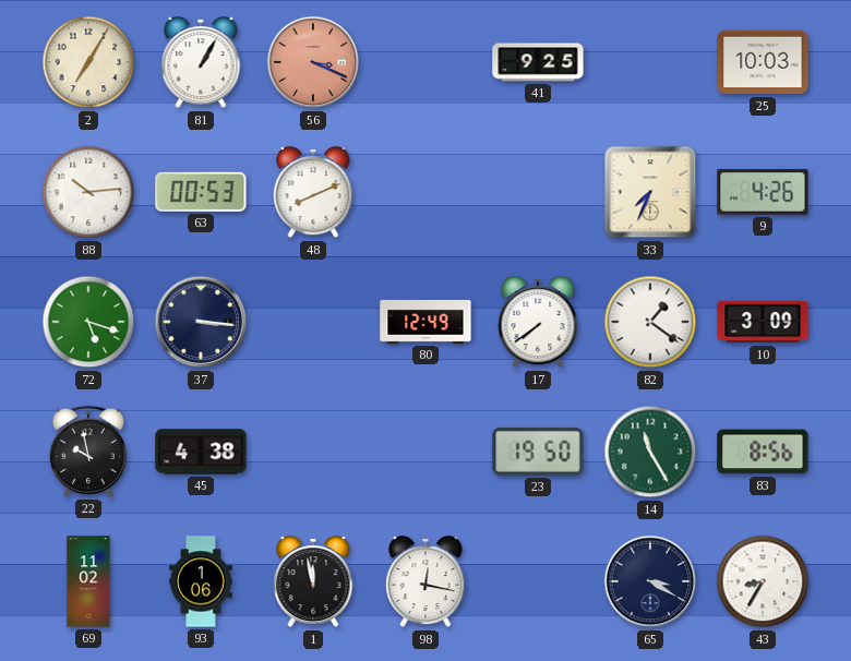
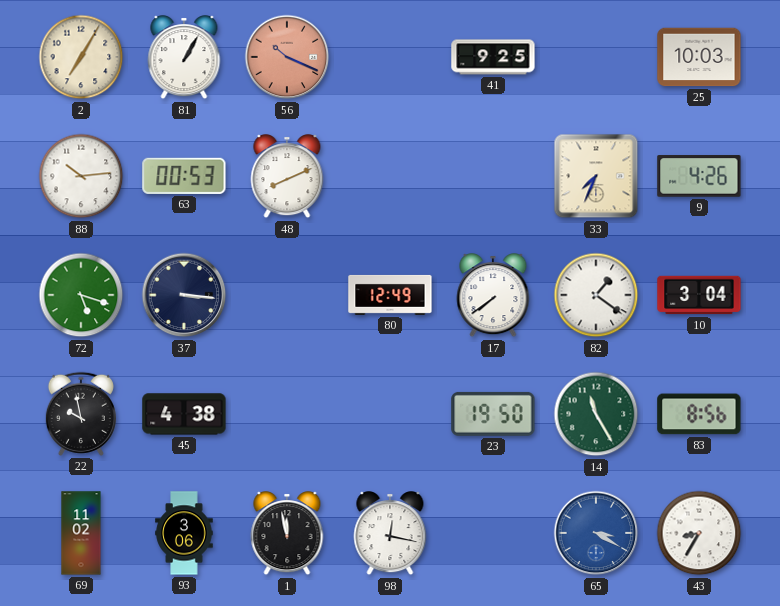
56: 3:19 -> 10:19 (287, 57)
10: 3:09 -> 3:04 (699, 295)
93: 1:06 -> 3:06 (184, 533)
65 dial: navy -> blue (596, 533)
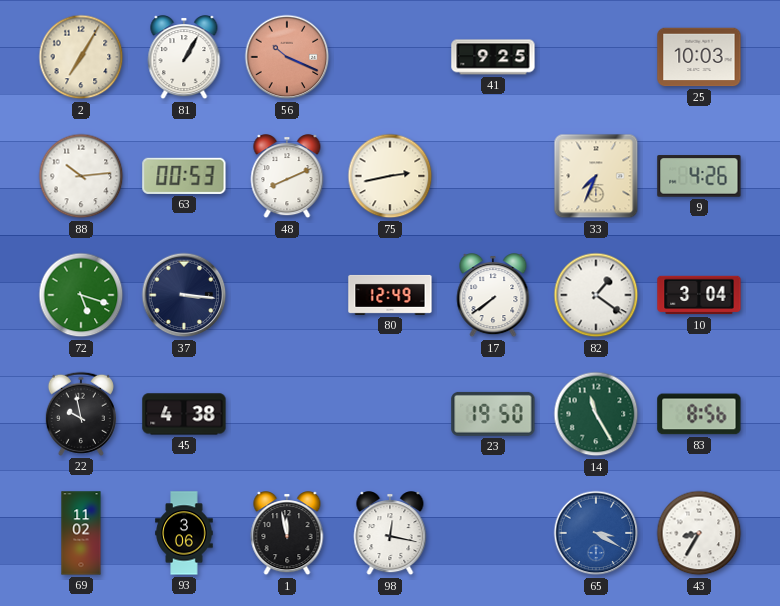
75: none -> 2:43 (390, 176)
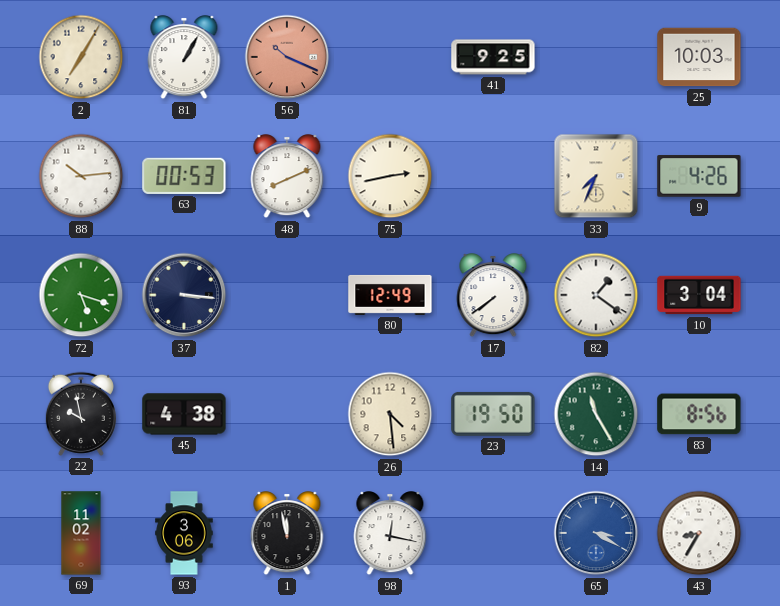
26: none -> 4:29 (390, 414)
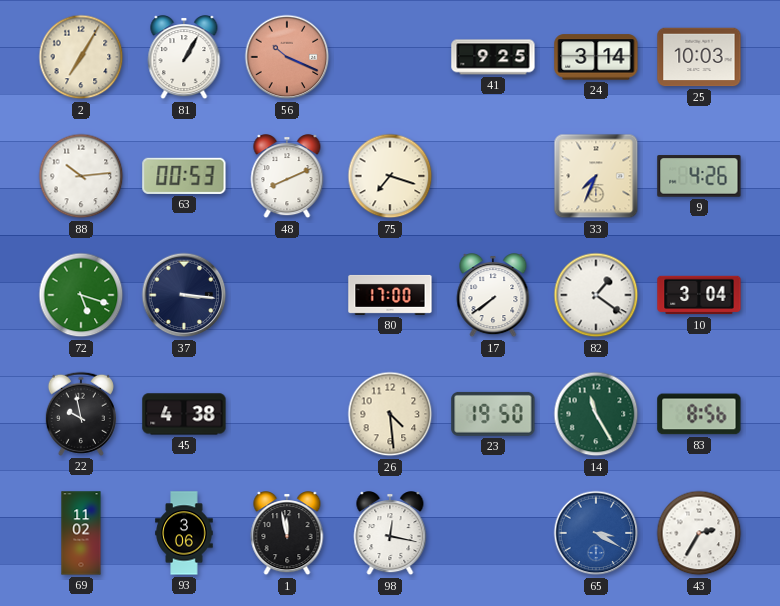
24: none -> 3:14 (596, 57)
75: 2:43 -> 7:18 (390, 176)
80: 12:49 -> 17:00 (390, 295)
43: 8:35 -> 2:35 (699, 533)
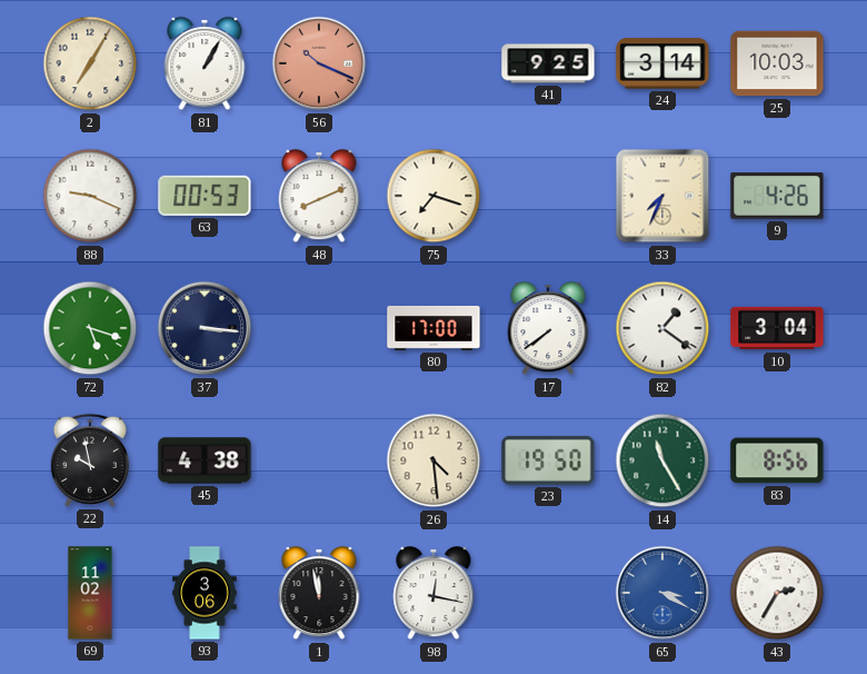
88: 10:14 -> 9:19 (90, 196)
